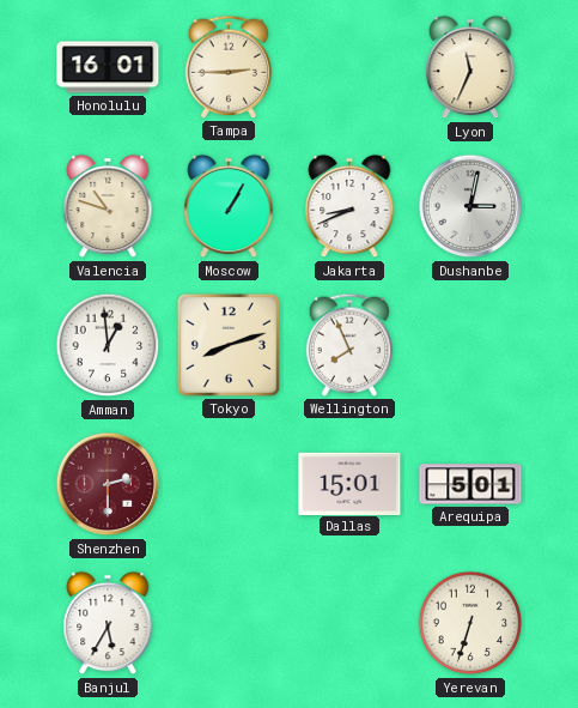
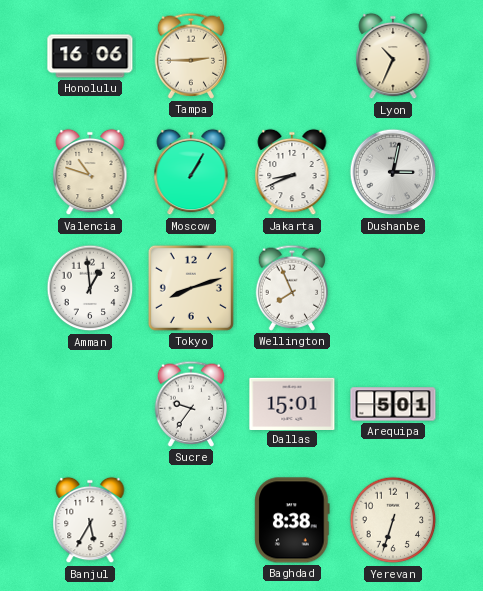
Honolulu: 16:01 -> 16:06 (90, 56)
Lyon: 11:34 -> 10:34 (393, 56)
Shenzhen: 2:30 -> none (108, 484)
Sucre: none -> 9:36 (191, 404)
Baghdad: none -> 8:38 (292, 520)
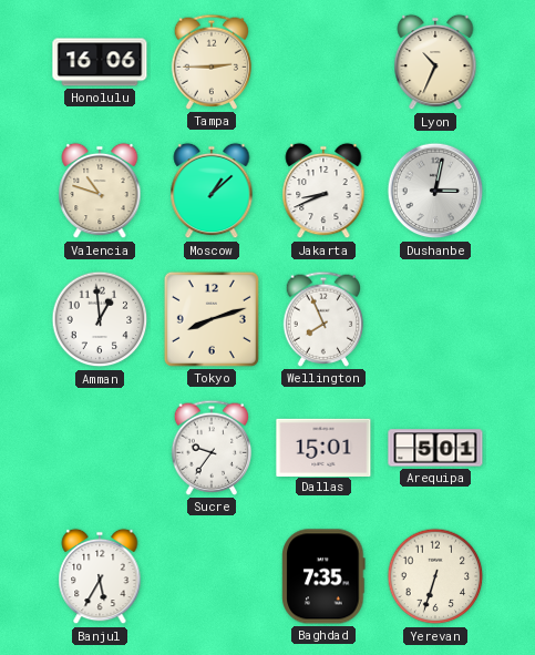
Moscow: 1:05 -> 1:08 (212, 191)
Baghdad: 8:38 -> 7:35 (323, 576)
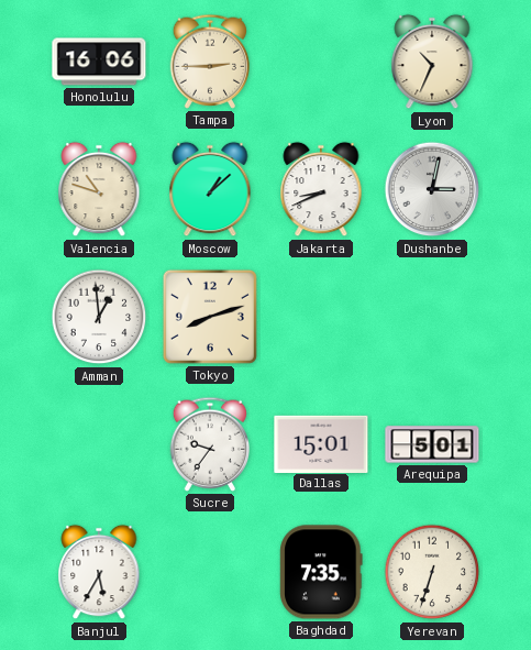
Wellington: 7:56 -> none (323, 319)
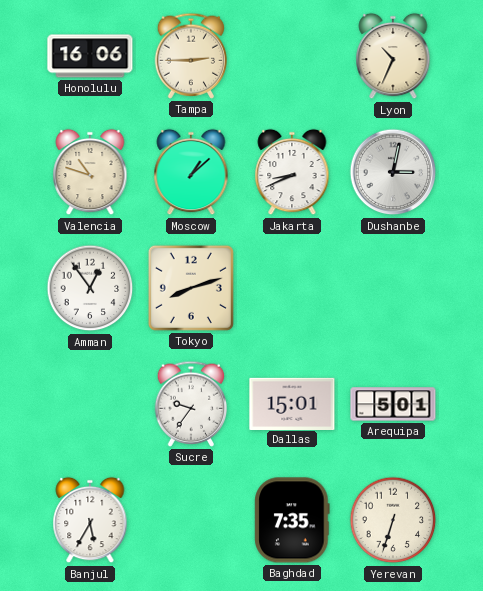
Amman: 12:59 -> 12:54 (90, 288)
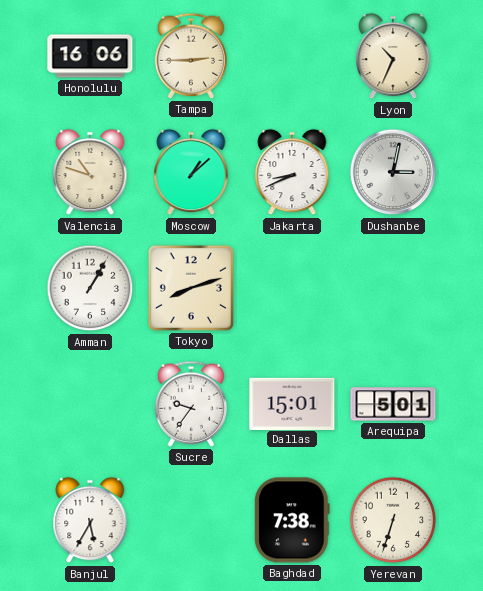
Amman: 12:54 -> 1:05 (90, 288)
Baghdad: 7:35 -> 7:38 (292, 520)
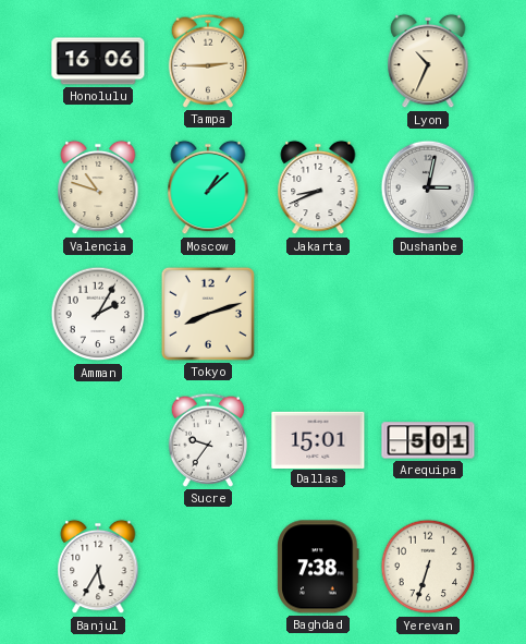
Amman: 1:05 -> 2:05 (98, 314)
